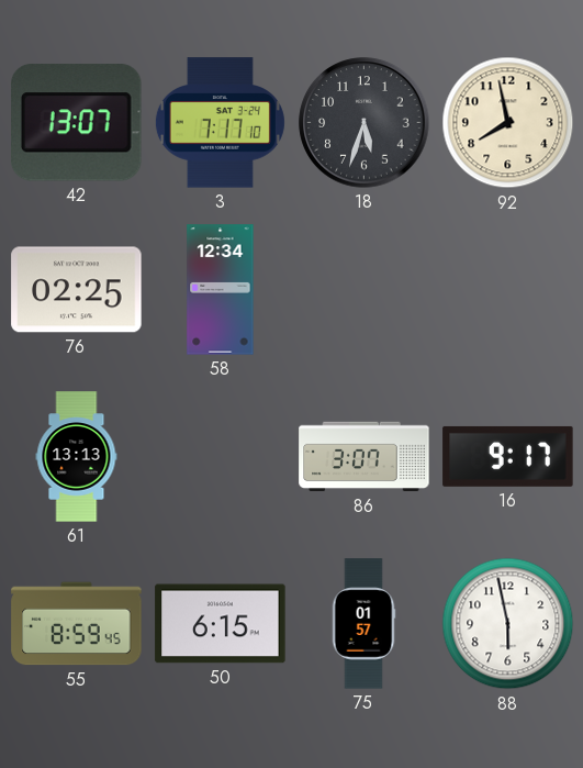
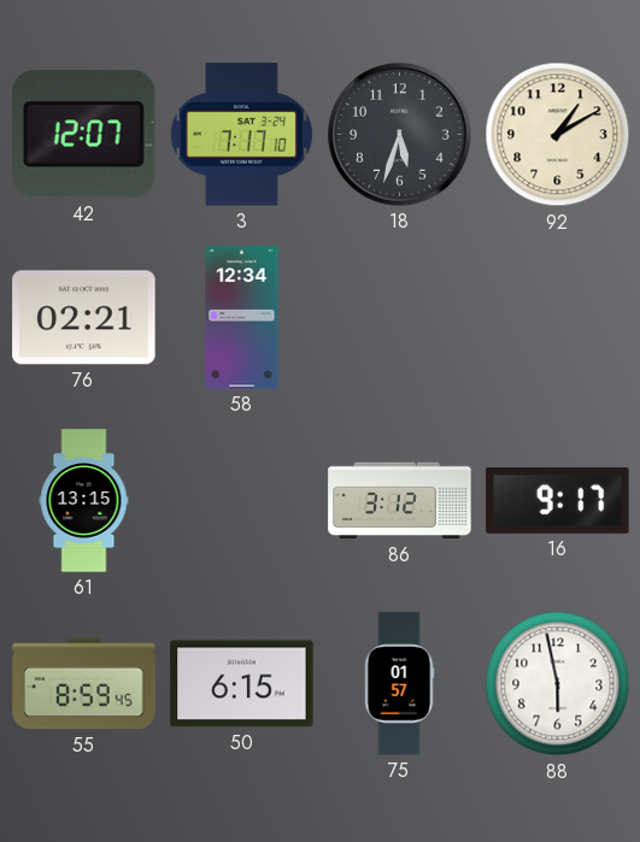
42: 13:07 -> 12:07 (84, 135)
92: 7:58 -> 1:10 (558, 135)
76: 02:25 -> 02:21 (84, 318)
61: 13:13 -> 13:15 (84, 501)
86: 3:07 -> 3:12 (400, 501)
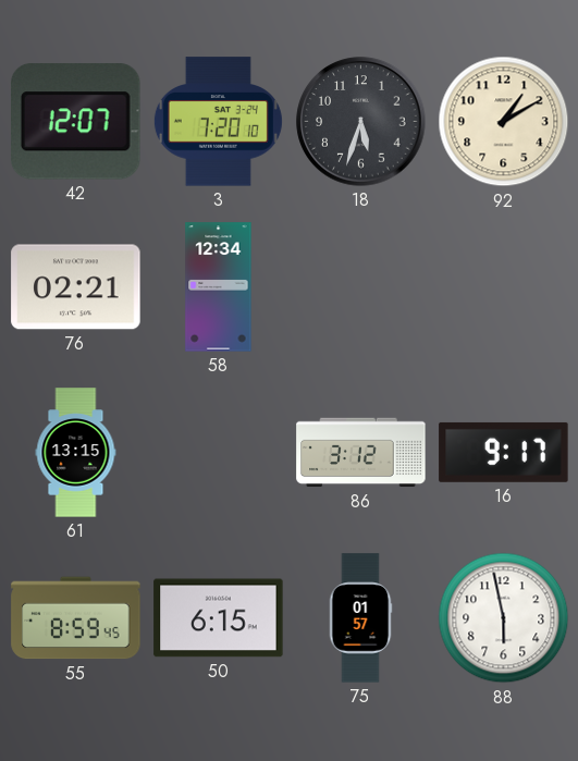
3: 7:17 -> 7:20 (218, 122)
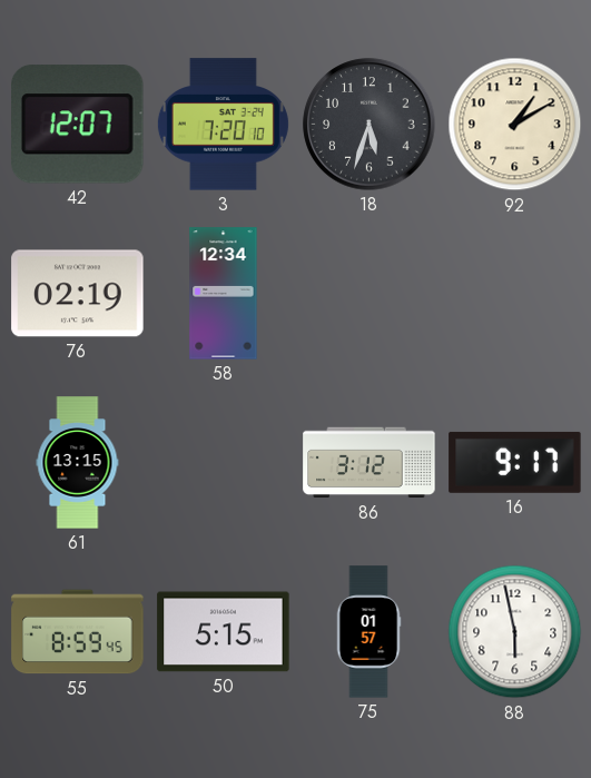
76: 02:21 -> 02:19 (78, 294)
50: 6:15 -> 5:15 (224, 632)
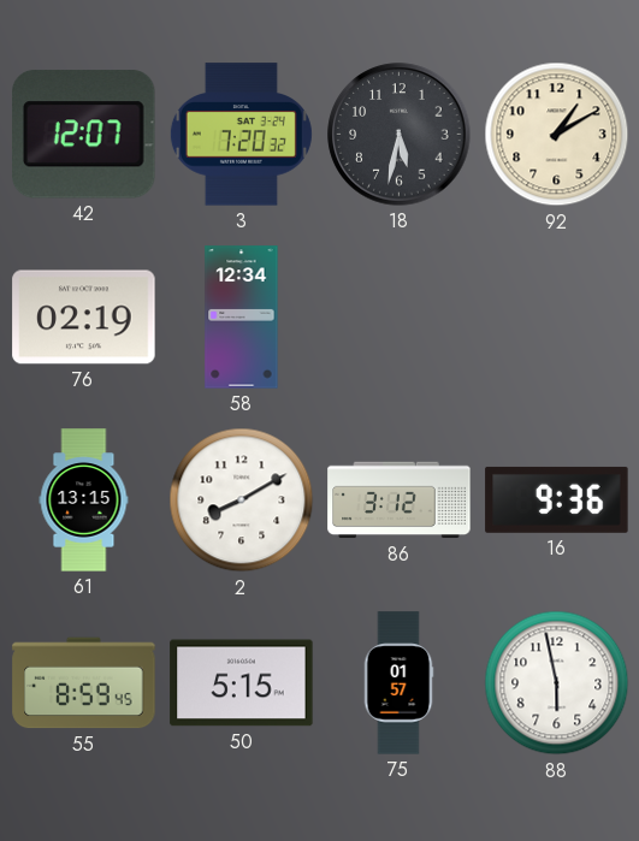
3: 7:20:10 -> 7:20:32 (241, 135)
18: 5:33 -> 5:32 (400, 135)
2: none -> 8:10 (242, 501)
16: 9:17 -> 9:36 (557, 499)
